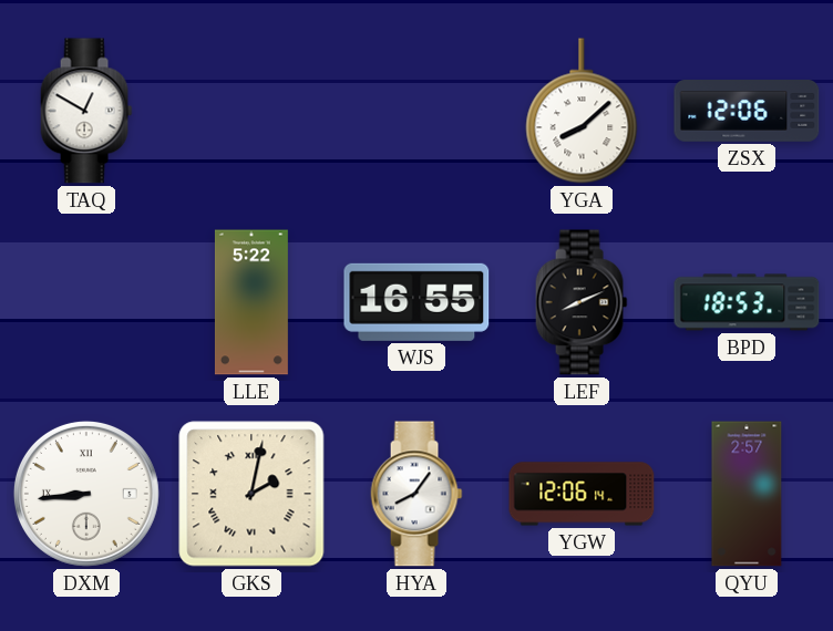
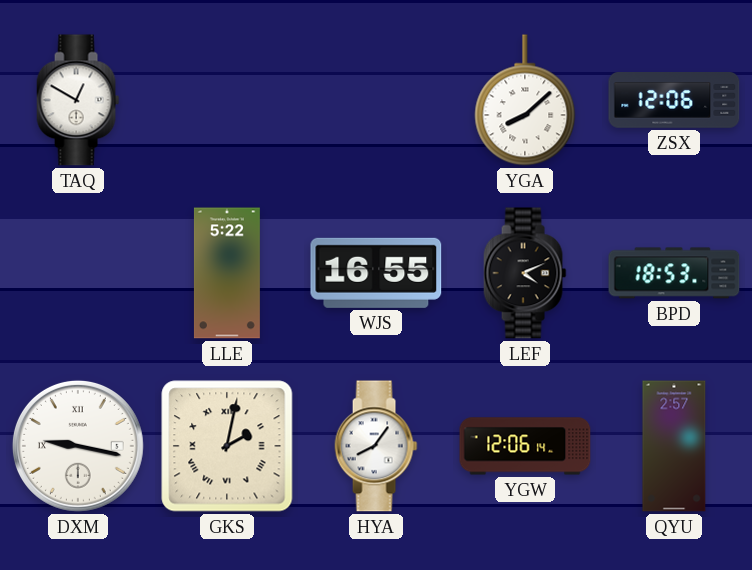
LEF: 8:11 -> 4:11 (525, 273)
DXM: 8:44 -> 9:17 (78, 446)
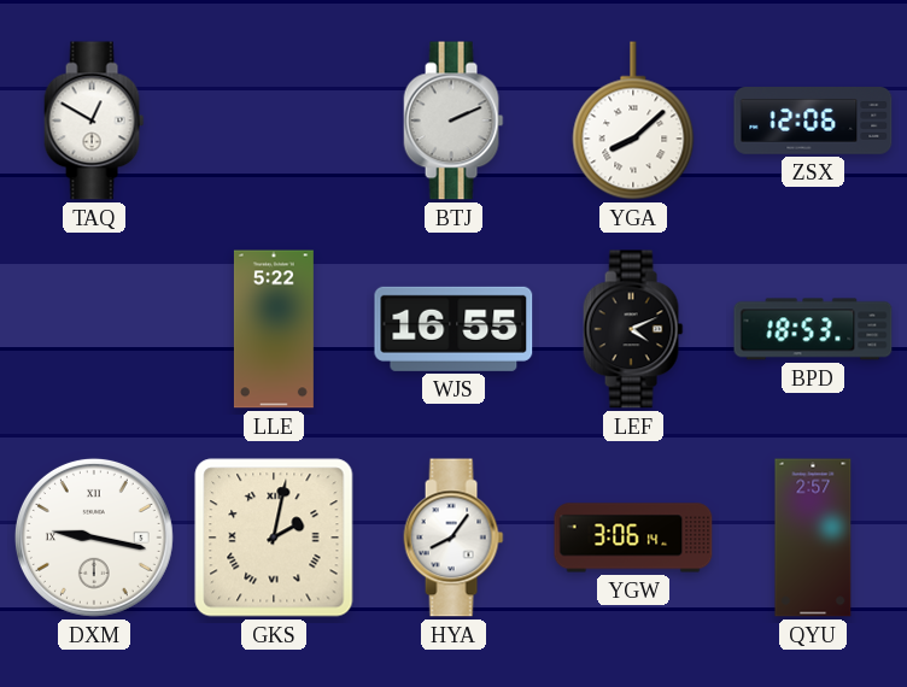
BTJ: none -> 2:11 (453, 121)
YGW: 12:06 -> 3:06 (633, 538)
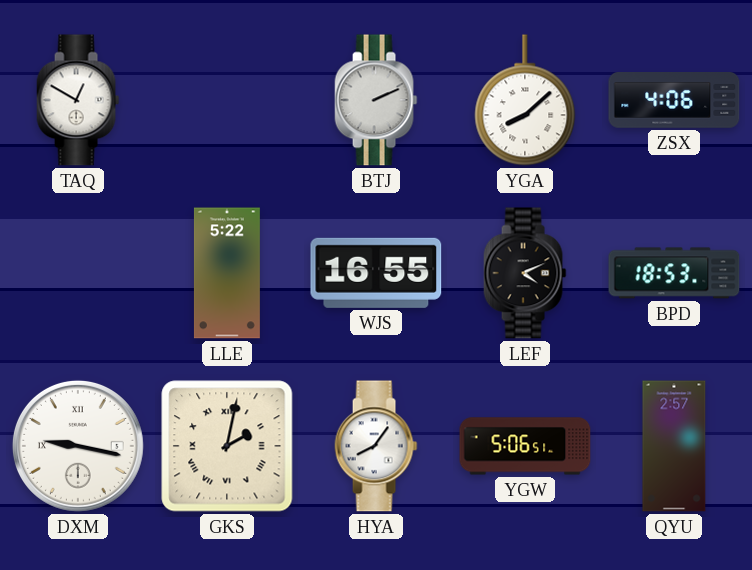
ZSX: 12:06 -> 4:06 (674, 100)
YGW: 3:06 -> 5:06 (525, 446)
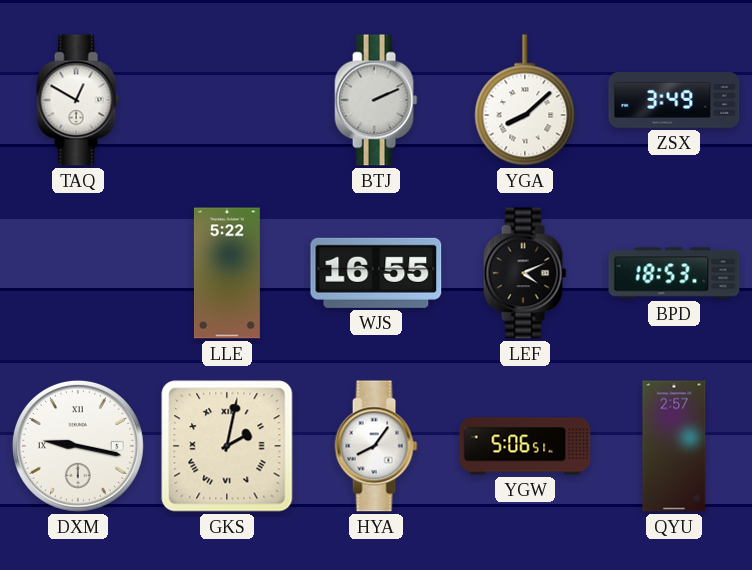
ZSX: 4:06 -> 3:49 (674, 100)
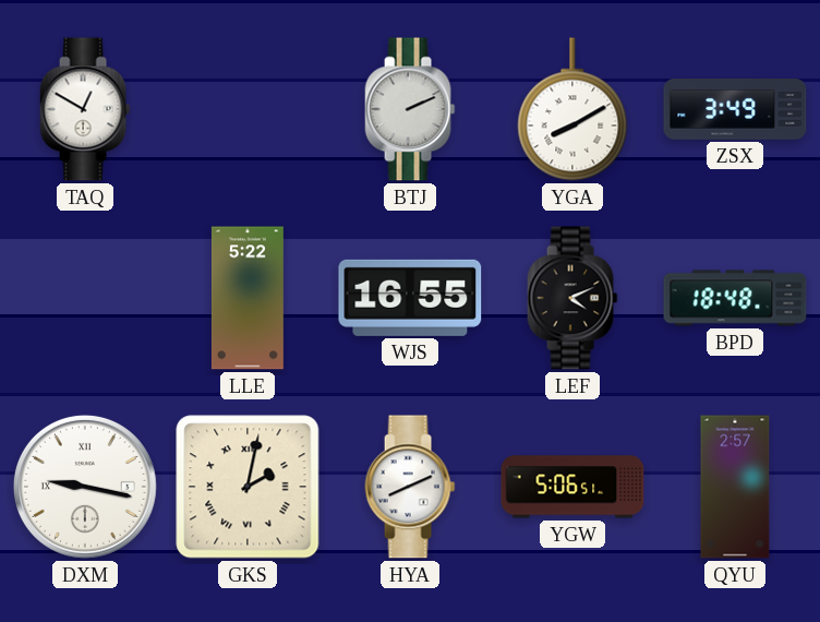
YGA: 8:08 -> 8:10 (572, 109)
BPD: 18:53 -> 18:48 (735, 298)
HYA: 8:06 -> 8:11 (410, 487)
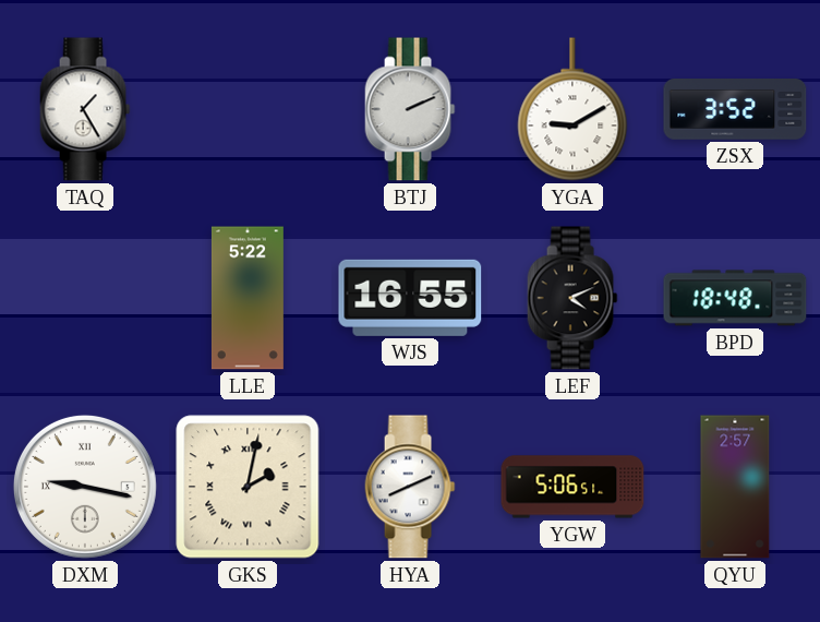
TAQ: 12:50 -> 1:25 (85, 109)
YGA: 8:10 -> 9:10 (572, 109)
ZSX: 3:49 -> 3:52 (735, 109)
